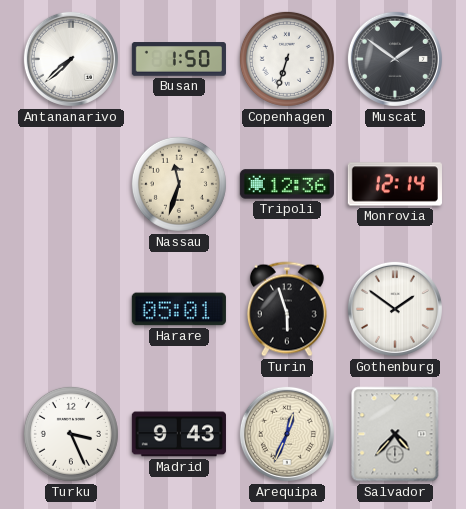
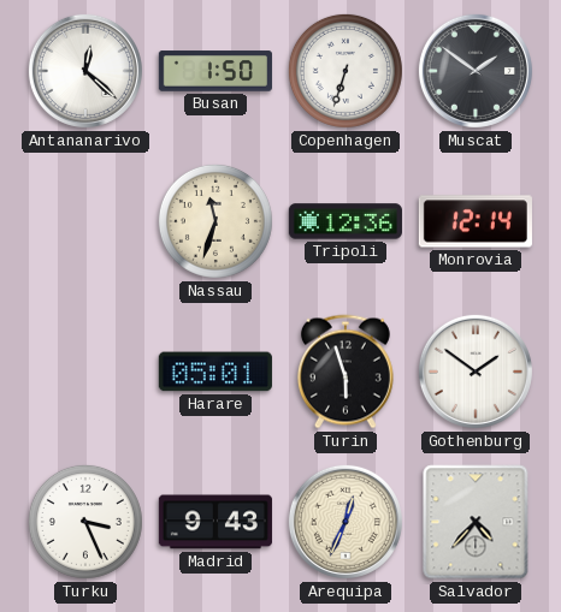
Antananarivo: 7:38 -> 12:22 (85, 71)
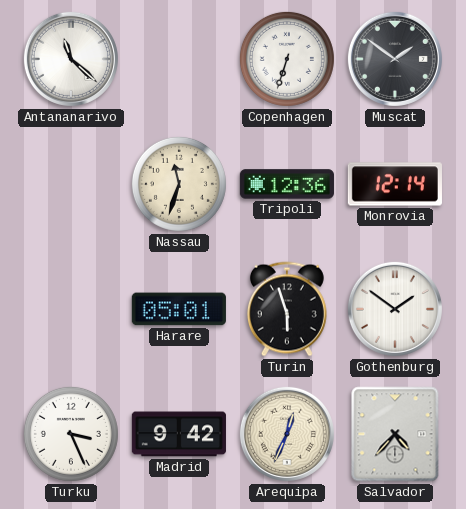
Antananarivo: 12:22 -> 11:22 (71, 59)
Busan: 1:50 -> none (215, 71)
Madrid: 9:43 -> 9:42 (179, 434)
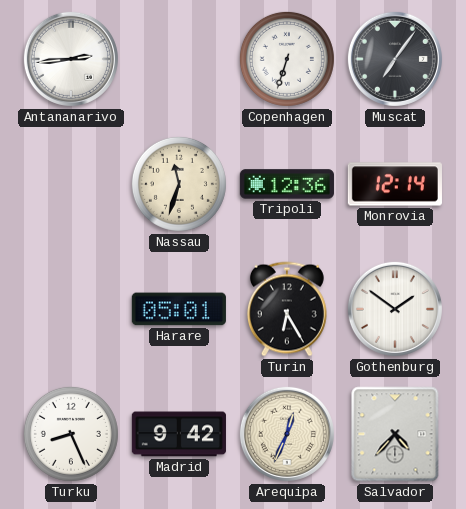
Antananarivo: 11:22 -> 2:44 (71, 59)
Muscat: 1:51 -> 7:06 (395, 59)
Turin: 5:57 -> 6:25 (287, 309)
Turku: 3:26 -> 8:26 (71, 434)
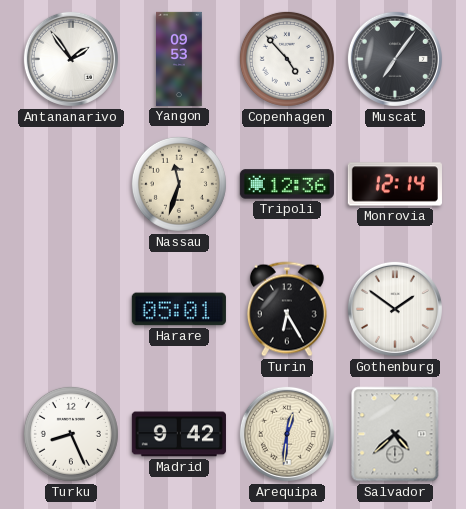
Antananarivo: 2:44 -> 1:54 (71, 59)
Yangon: none -> 09:53 (180, 59)
Copenhagen: 6:33 -> 4:53 (287, 59)
Arequipa: 12:34 -> 12:31 (287, 434)
Salvador: 4:37 -> 4:38 (395, 434)
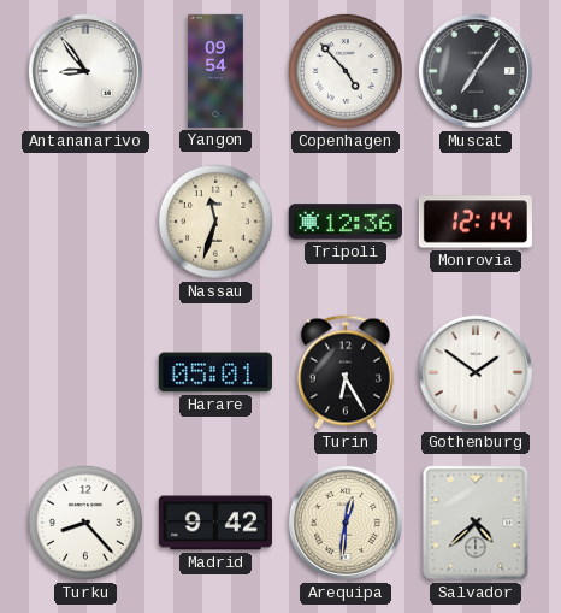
Antananarivo: 1:54 -> 8:54 (85, 71)
Yangon: 09:53 -> 09:54 (217, 71)
Turku: 8:26 -> 8:23 (85, 523)
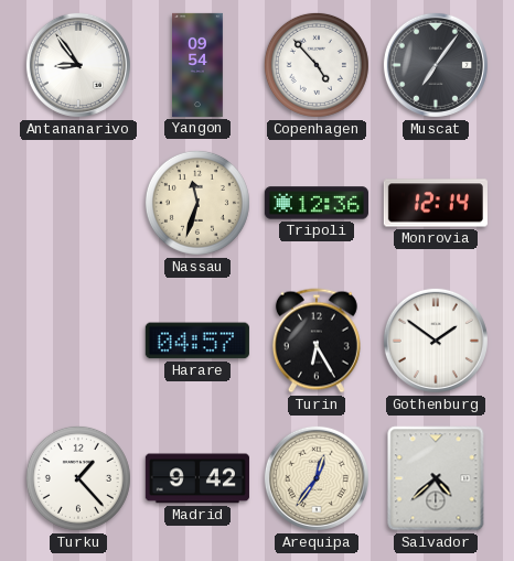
Harare: 05:01 -> 04:57 (197, 341)
Turku: 8:23 -> 1:23 (78, 478)
Arequipa: 12:31 -> 12:36 (317, 478)
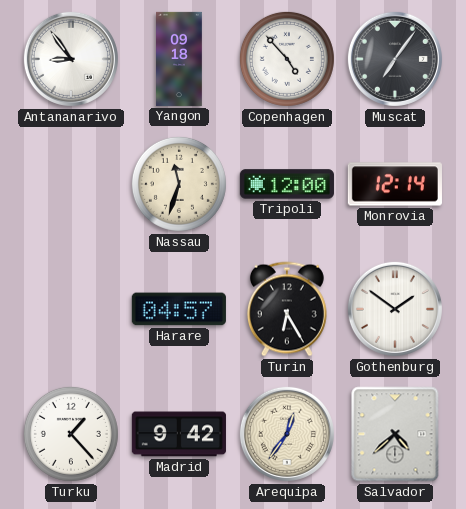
Yangon: 09:54 -> 09:18 (180, 59)
Tripoli: 12:36 -> 12:00 (287, 184)
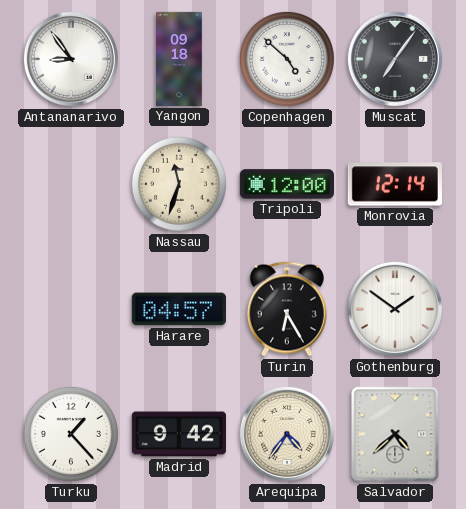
Copenhagen: 4:53 -> 4:52 (287, 59)
Arequipa: 12:36 -> 4:36 (287, 434)
